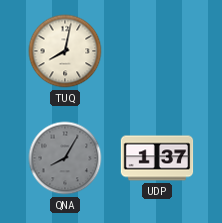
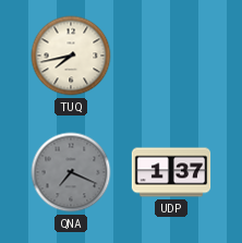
TUQ: 8:02 -> 7:43 (71, 56)
QNA: 8:05 -> 7:19 (71, 172)
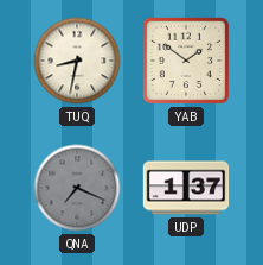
TUQ: 7:43 -> 8:32 (77, 61)
YAB: none -> 1:51 (186, 61)
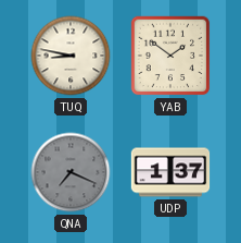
TUQ: 8:32 -> 8:47 (71, 56)
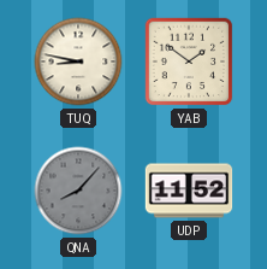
QNA: 7:19 -> 8:07 (78, 191)
UDP: 1:37 -> 11:52 (189, 191)
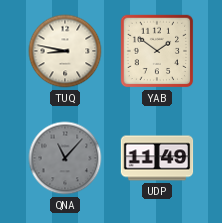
QNA: 8:07 -> 11:07 (65, 158)
UDP: 11:52 -> 11:49 (157, 158)
